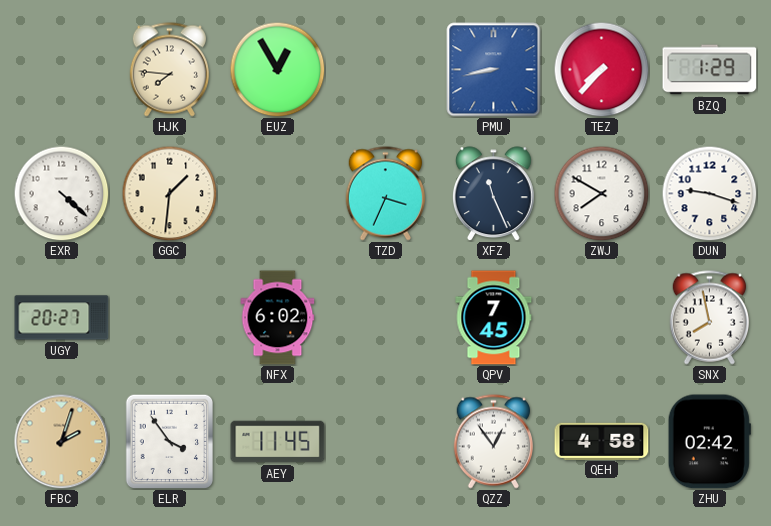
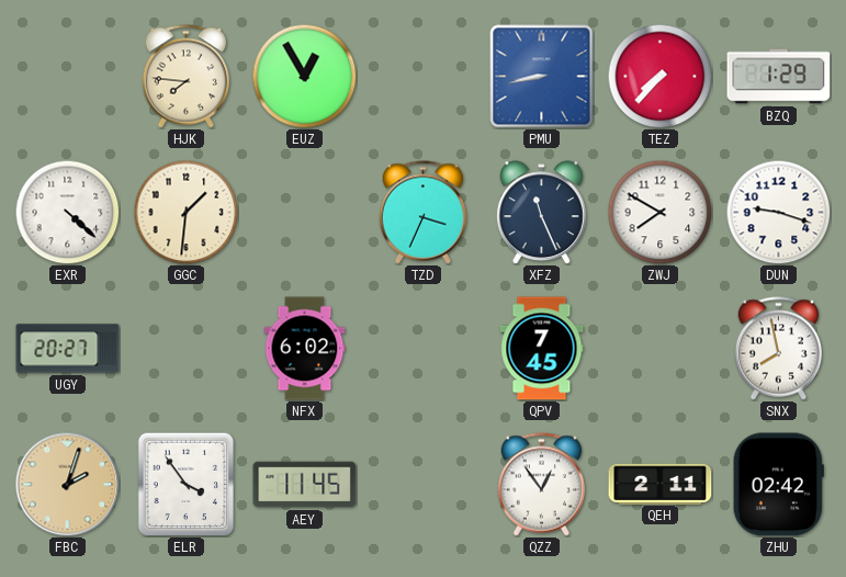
QEH: 4:58 -> 2:11 (661, 484)
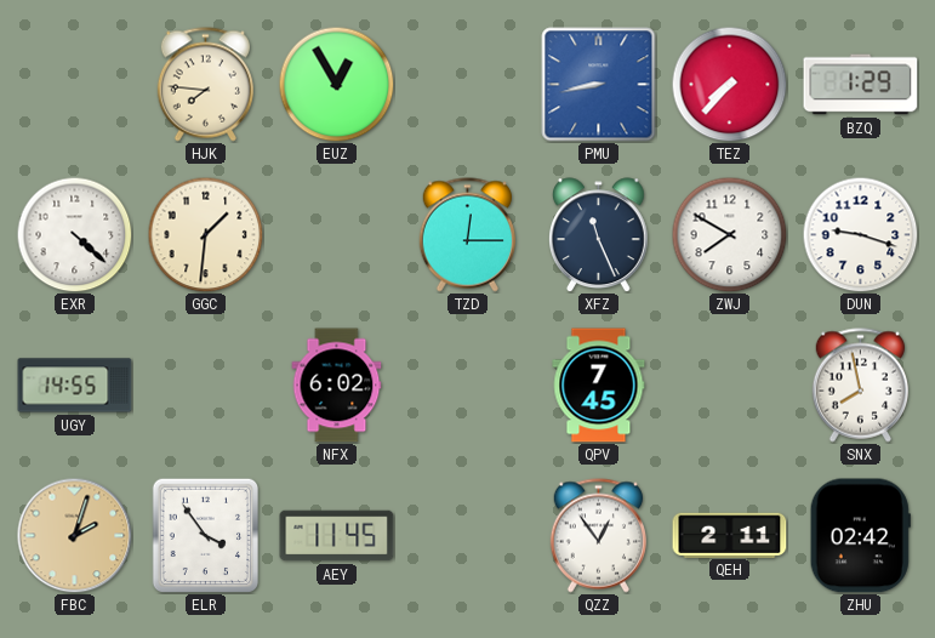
TZD: 3:34 -> 12:15 (467, 235)
UGY: 20:27 -> 14:55 (75, 386)
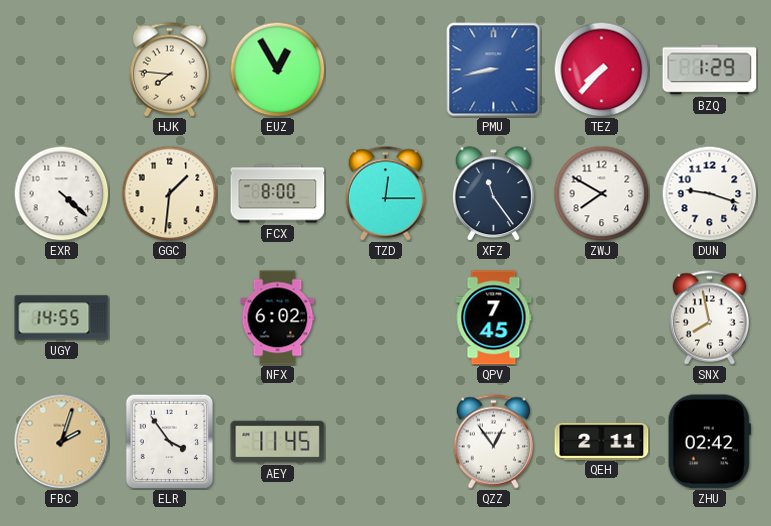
FCX: none -> 8:00 (278, 194)
XFZ: 11:26 -> 11:24 (494, 194)
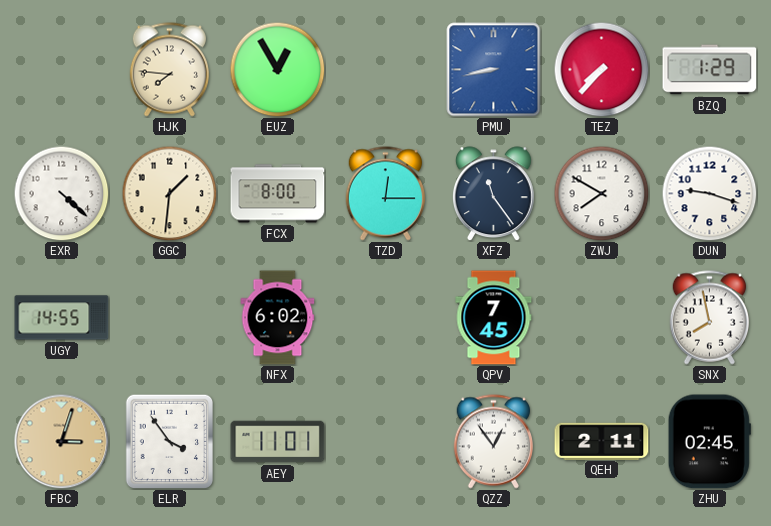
FBC: 2:03 -> 3:03 (61, 441)
AEY: 11:45 -> 11:01 (278, 442)
ZHU: 02:42 -> 02:45 (709, 442)
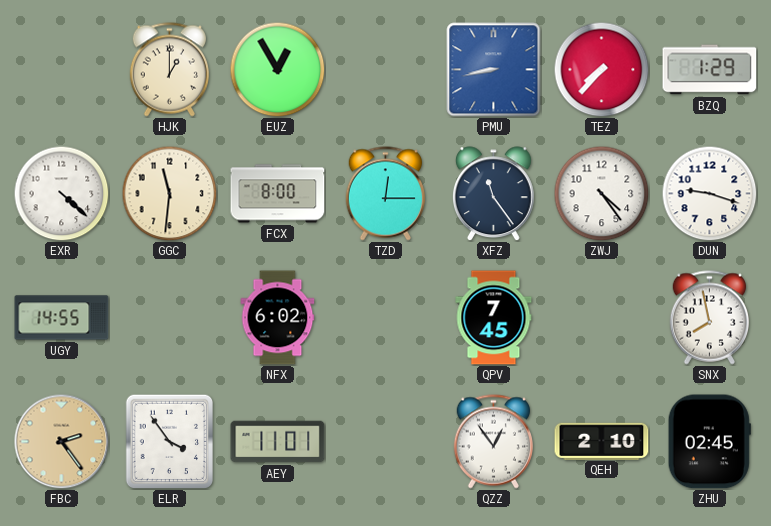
HJK: 7:46 -> 1:00 (169, 70)
GGC: 1:31 -> 11:31 (169, 193)
ZWJ: 7:50 -> 4:24 (601, 193)
FBC: 3:03 -> 2:24 (61, 441)
QEH: 2:11 -> 2:10 (602, 441)
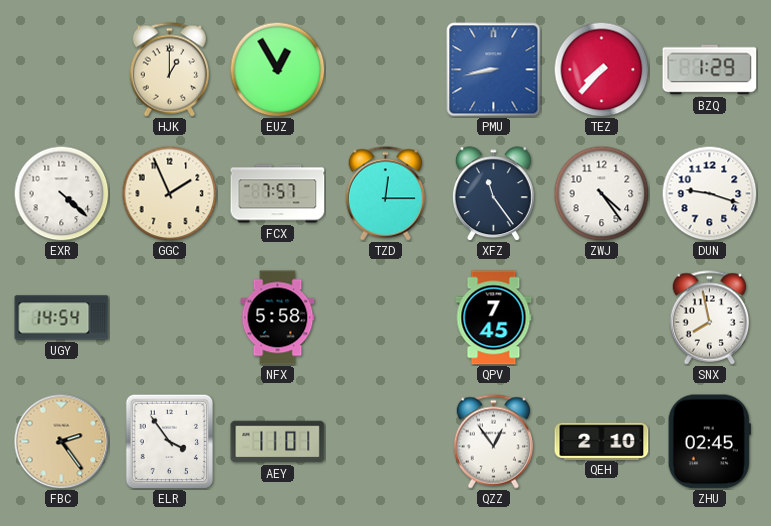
GGC: 11:31 -> 1:56 (169, 193)
FCX: 8:00 -> 7:57 (278, 194)
UGY: 14:55 -> 14:54 (62, 318)
NFX: 6:02 -> 5:58 (278, 318)
